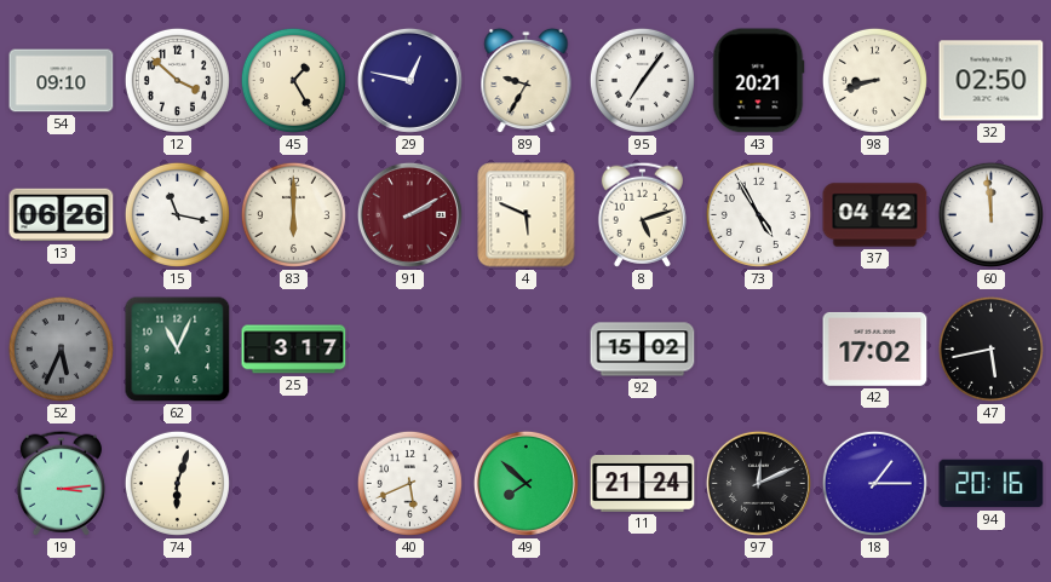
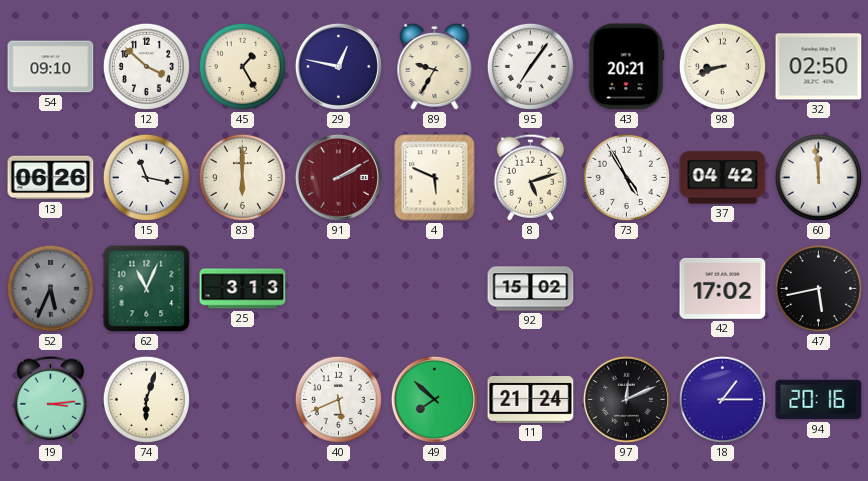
25: 3:17 -> 3:13 (243, 289)
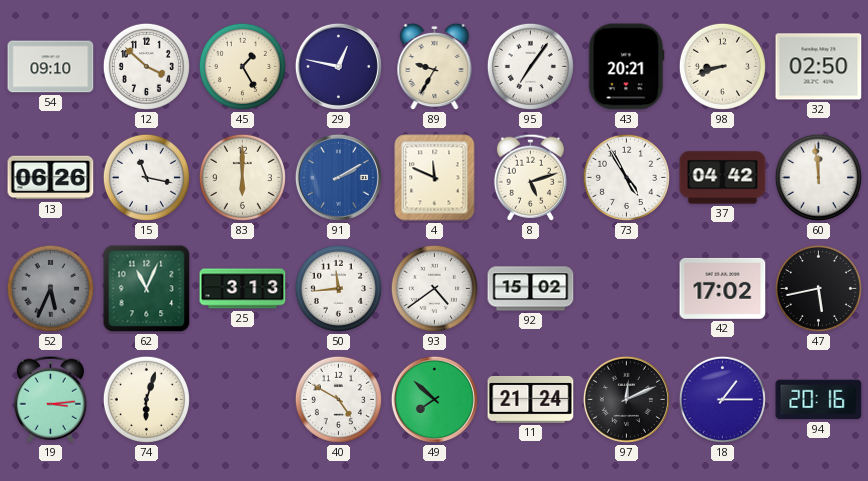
91 dial: burgundy -> blue (338, 177)
4: 5:49 -> 11:49 (435, 178)
50: none -> 11:44 (338, 288)
93: none -> 4:39 (434, 288)
40: 5:41 -> 4:50 (338, 399)
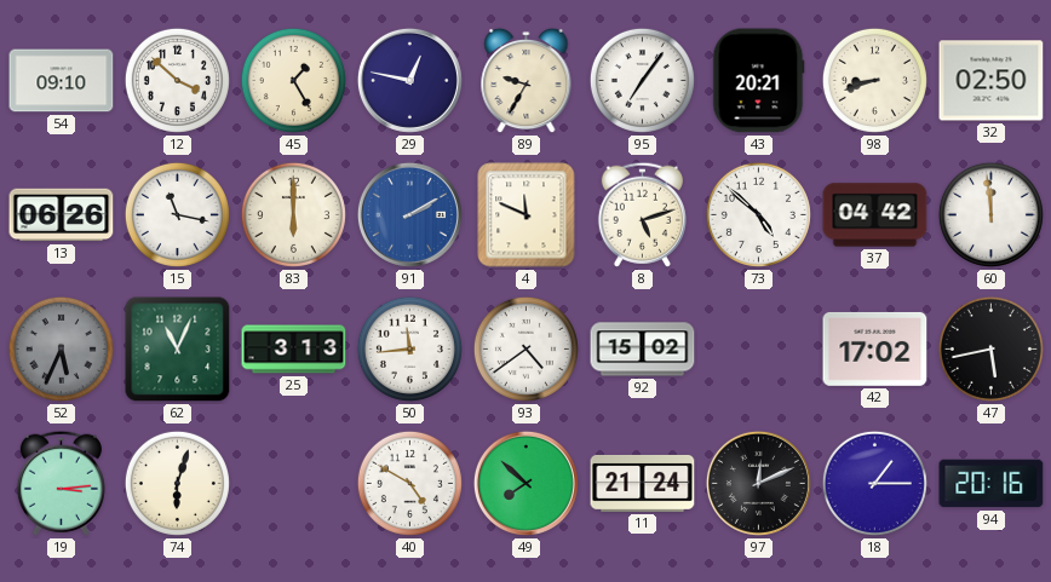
73: 4:55 -> 4:52 (758, 214)
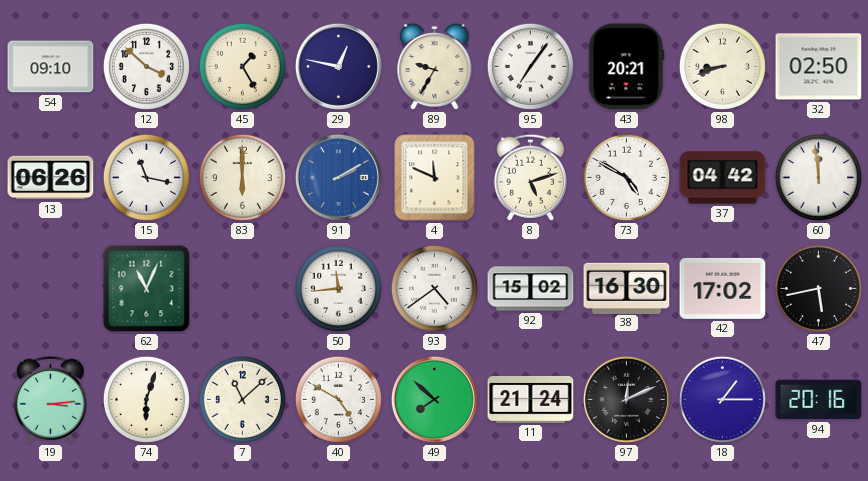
73: 4:52 -> 4:50 (626, 177)
52: 5:34 -> none (61, 348)
25: 3:13 -> none (294, 350)
38: none -> 16:30 (627, 288)
7: none -> 11:08 (242, 399)
